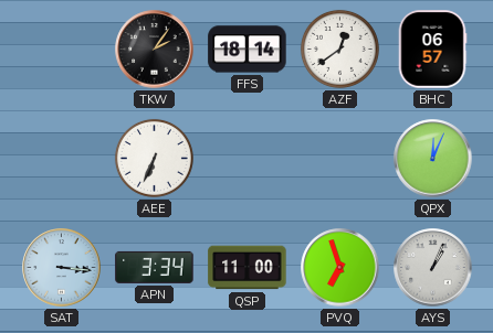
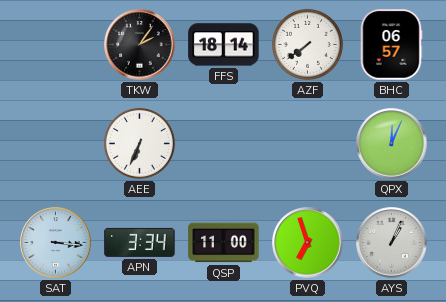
AZF: 12:39 -> 7:39 (307, 44)
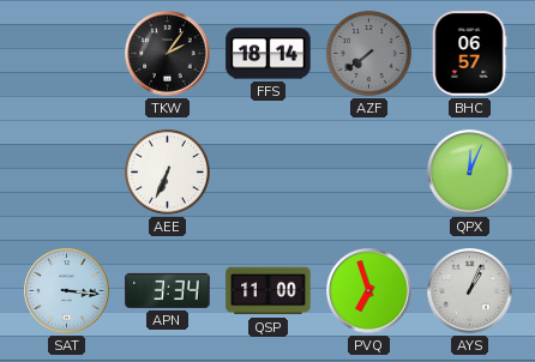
AZF dial: white -> grey (368, 53)
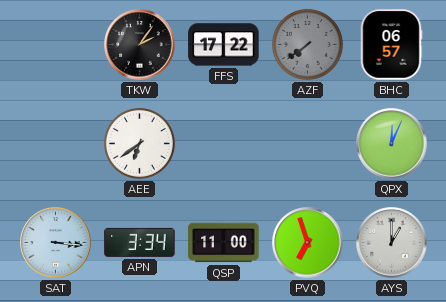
FFS: 18:14 -> 17:22 (224, 45)
AEE: 6:34 -> 6:39 (139, 143)
AYS: 1:04 -> 1:00 (392, 243)
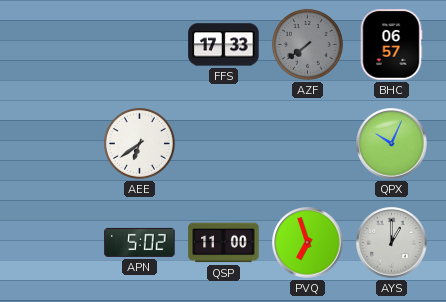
TKW: 2:06 -> none (140, 45)
FFS: 17:22 -> 17:33 (224, 45)
QPX: 12:04 -> 10:04 (392, 144)
SAT: 3:16 -> none (56, 243)
APN: 3:34 -> 5:02 (140, 242)
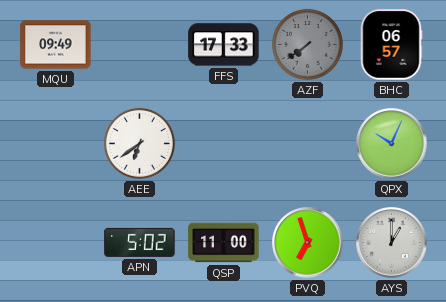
MQU: none -> 09:49 (56, 45)
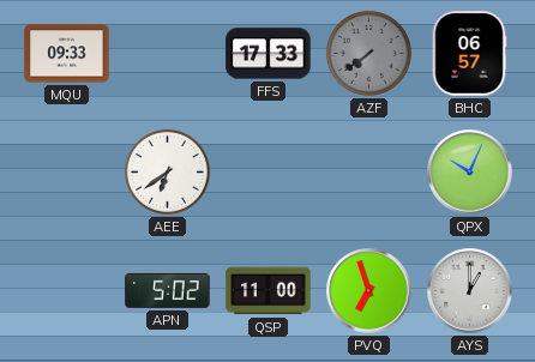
MQU: 09:49 -> 09:33 (67, 54)
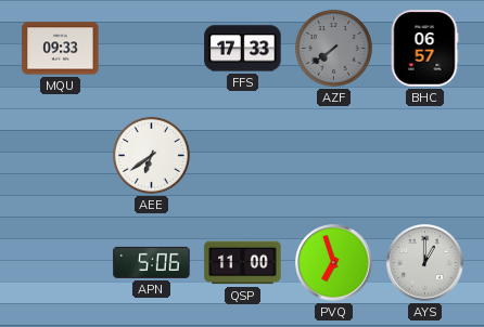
QPX: 10:04 -> none (470, 173)
APN: 5:02 -> 5:06 (152, 262)
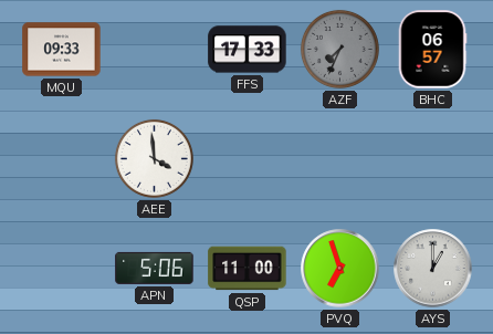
AZF: 7:39 -> 7:34 (339, 49)
AEE: 6:39 -> 3:59 (154, 158)
